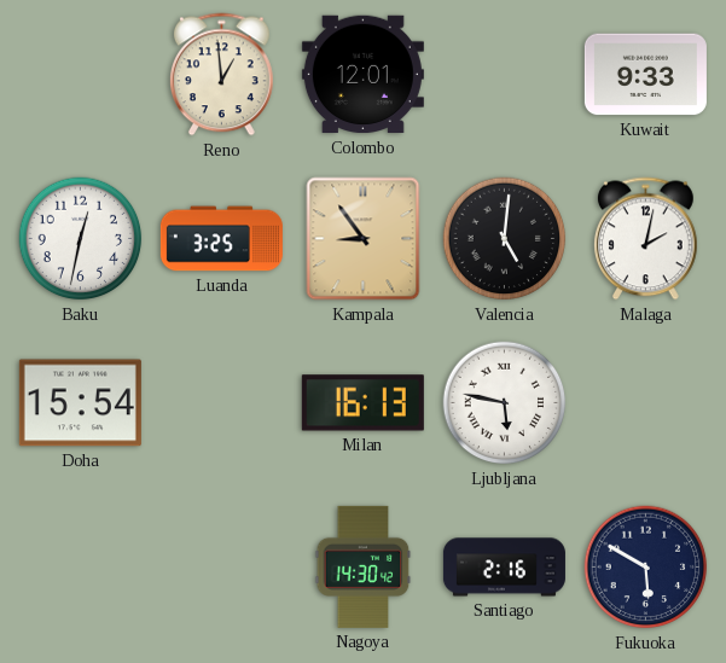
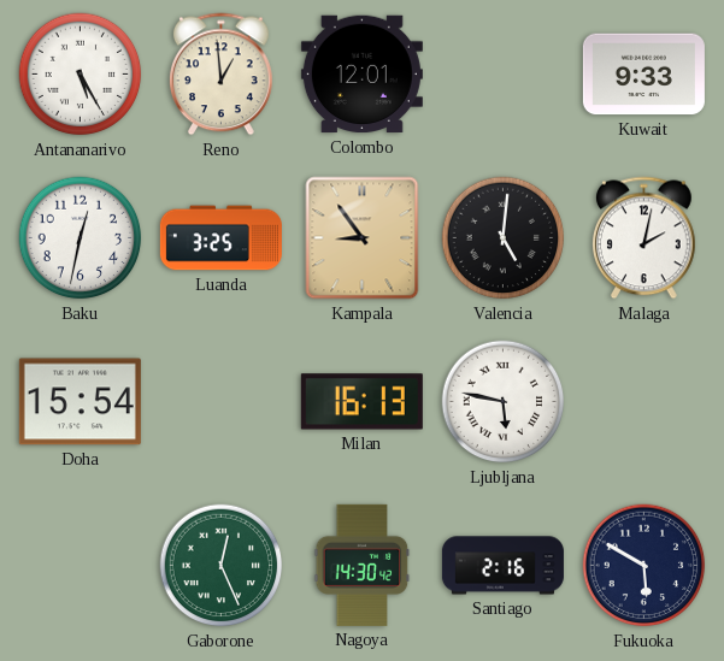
Antananarivo: none -> 5:25 (81, 75)
Gaborone: none -> 12:26 (222, 566)
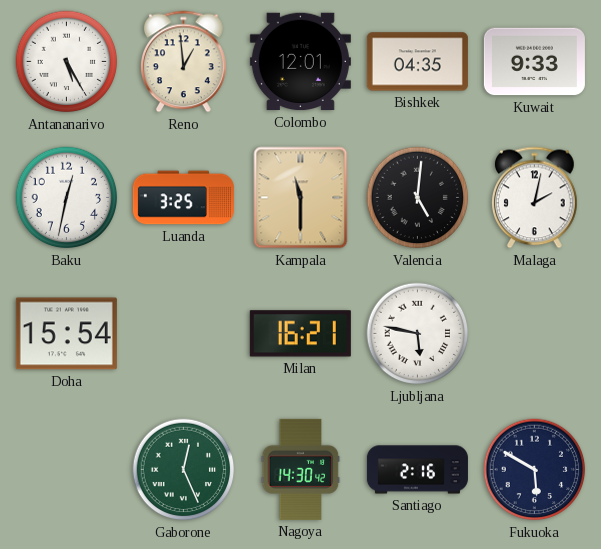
Bishkek: none -> 04:35 (417, 62)
Kampala: 8:54 -> 11:30 (301, 198)
Milan: 16:13 -> 16:21 (300, 334)
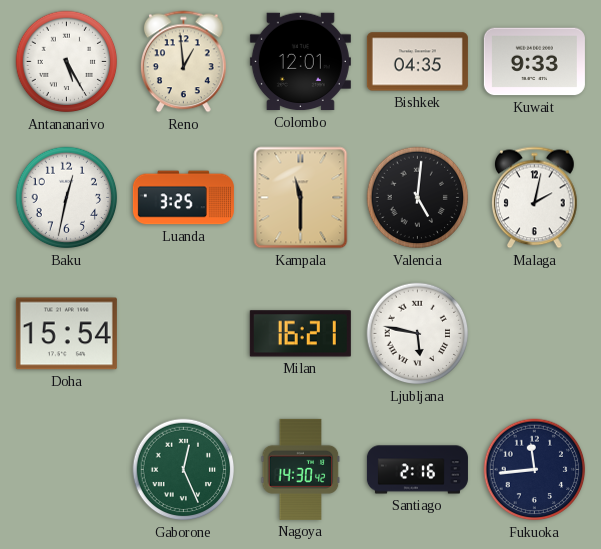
Fukuoka: 5:50 -> 11:44 (535, 470)
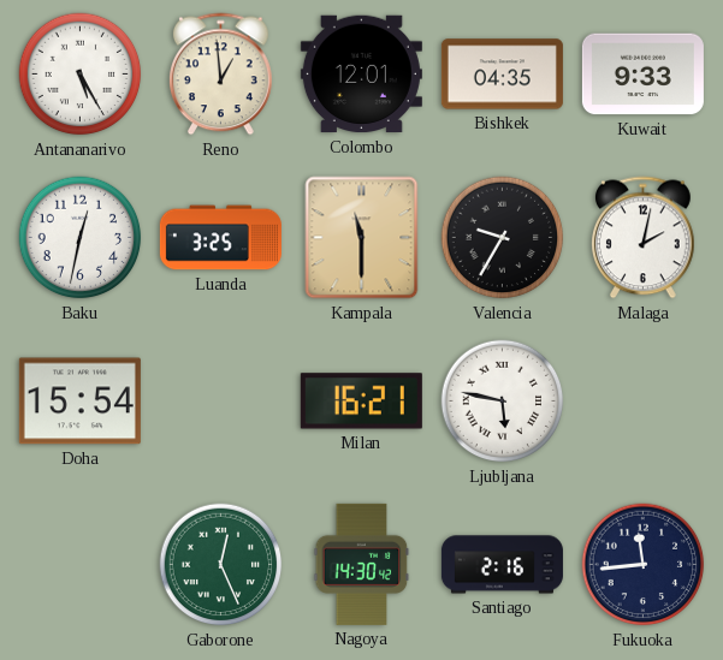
Valencia: 5:01 -> 9:35 (503, 238)
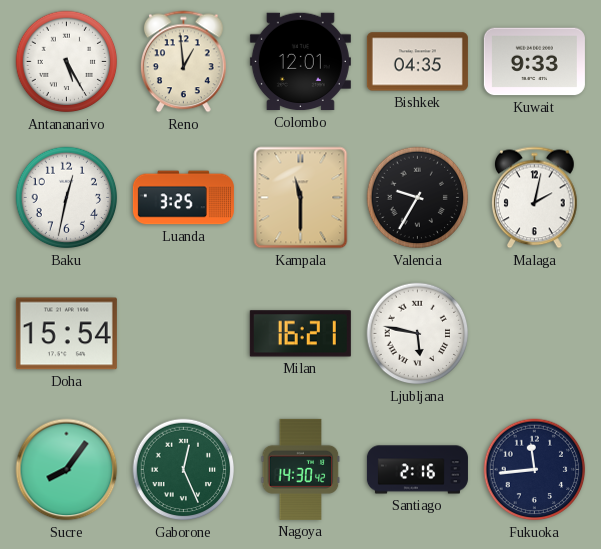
Sucre: none -> 8:06 (67, 470)
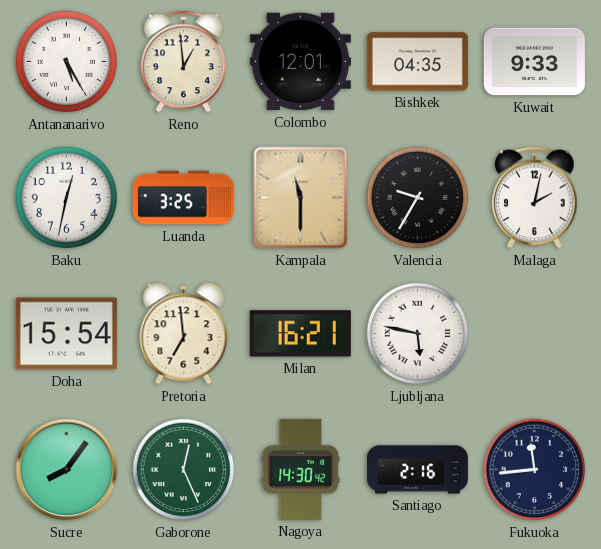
Pretoria: none -> 6:59 (184, 334)
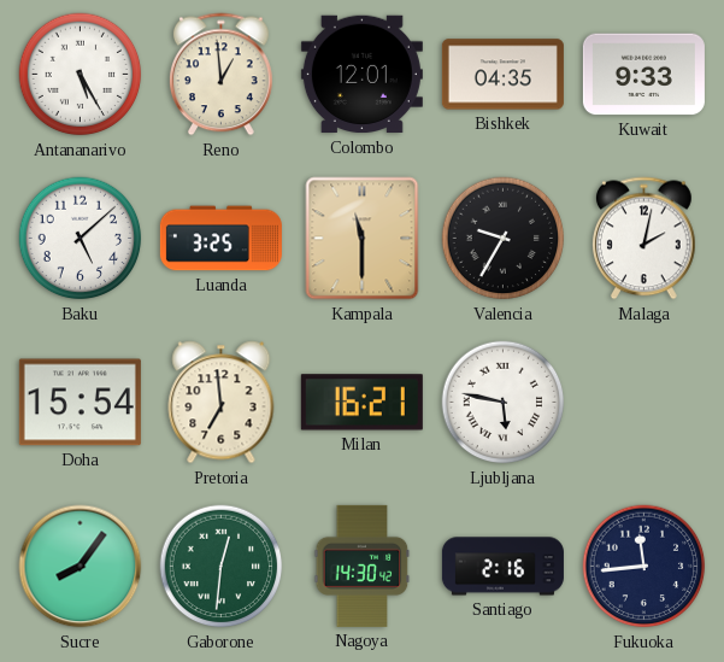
Baku: 12:32 -> 5:08 (81, 239)
Gaborone: 12:26 -> 12:31 (222, 567)
